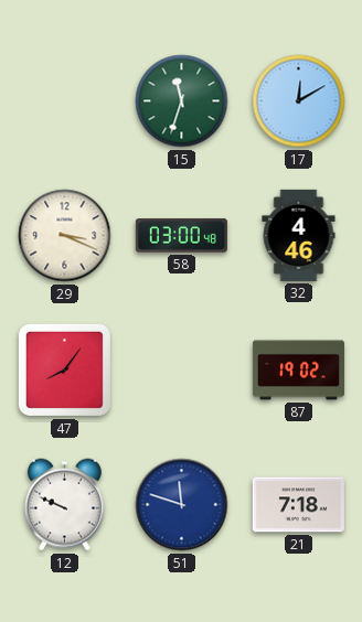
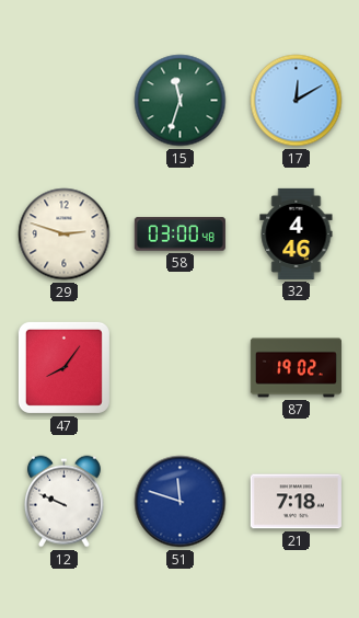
29: 3:19 -> 2:48 (65, 234)
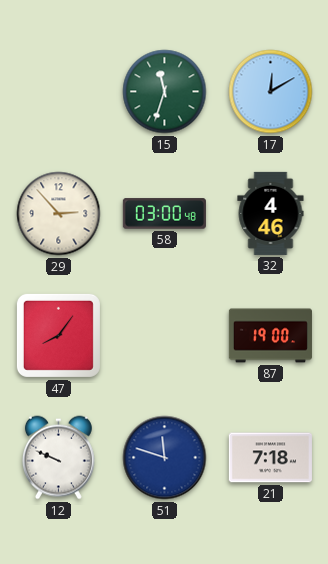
29: 2:48 -> 2:53 (59, 214)
87: 19:02 -> 19:00 (270, 336)
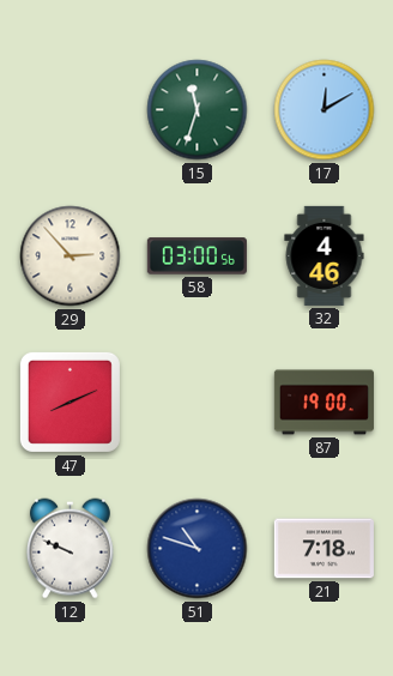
58: 03:00:48 -> 03:00:56 (196, 256)
47: 8:06 -> 8:11 (69, 402)
51: 11:48 -> 10:48 (198, 549)
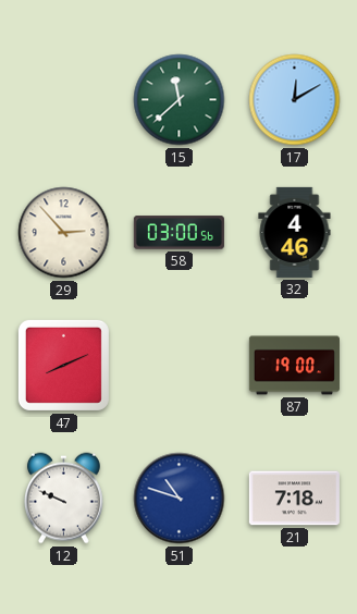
15: 11:33 -> 11:38 (180, 100)
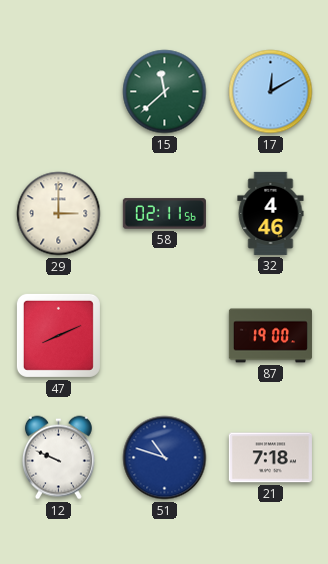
29: 2:53 -> 3:00 (59, 214)
58: 03:00 -> 02:11 (164, 214)
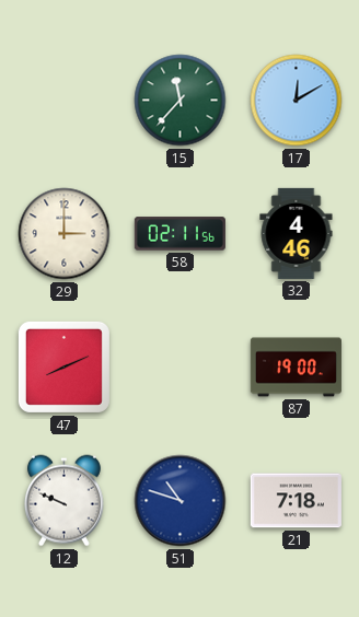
15: 11:38 -> 11:37 (181, 101)
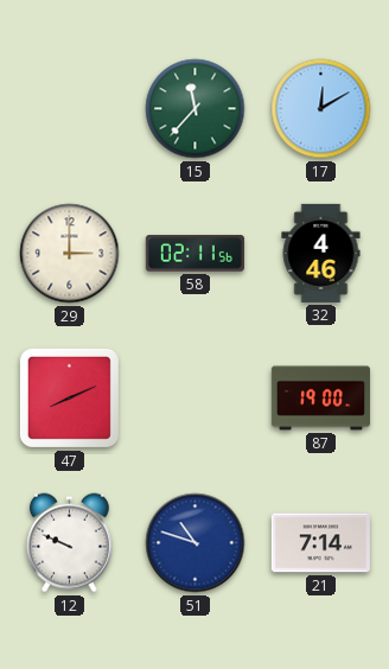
21: 7:18 -> 7:14 (320, 543)
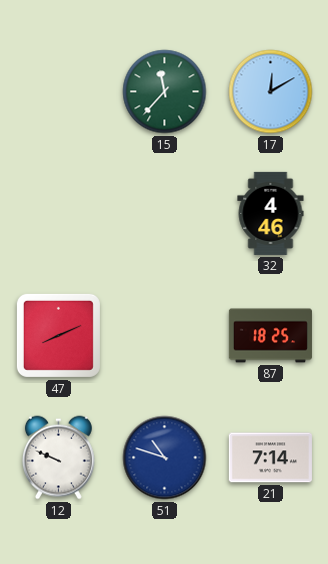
29: 3:00 -> none (70, 254)
58: 02:11 -> none (194, 254)
87: 19:00 -> 18:25 (270, 336)
